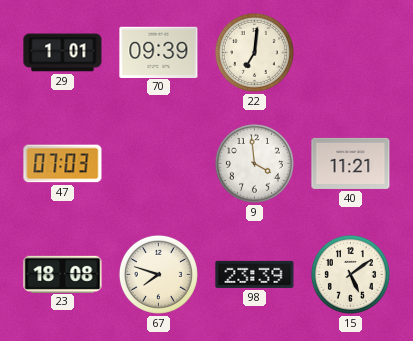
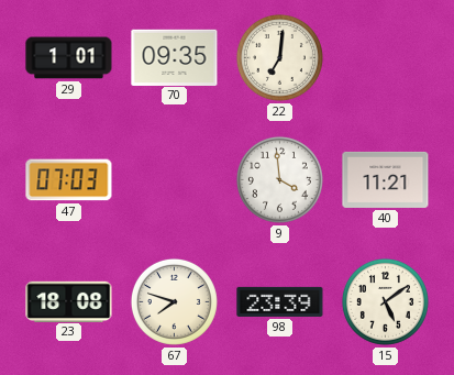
70: 09:39 -> 09:35 (175, 57)
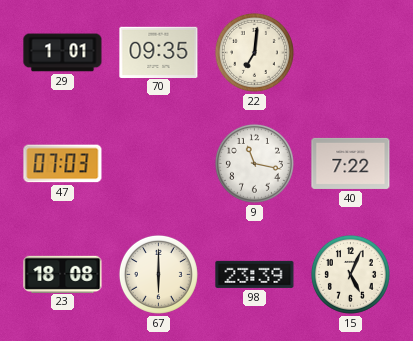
9: 3:59 -> 11:17 (254, 163)
40: 11:21 -> 7:22 (351, 163)
67: 7:48 -> 6:00 (158, 274)
15: 5:09 -> 5:04 (350, 274)
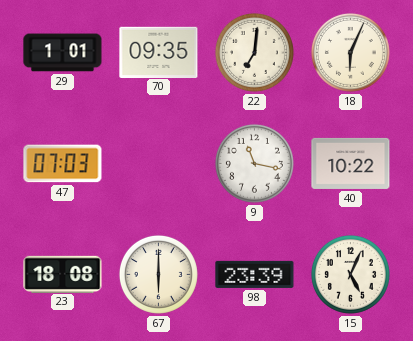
18: none -> 6:04 (350, 52)
40: 7:22 -> 10:22 (351, 163)
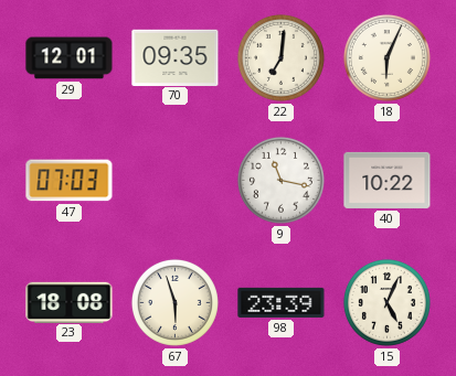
29: 1:01 -> 12:01 (70, 58)
67: 6:00 -> 5:57 (174, 302)
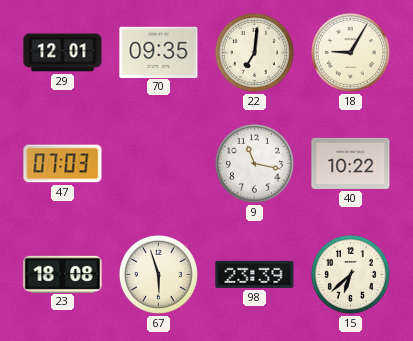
18: 6:04 -> 9:05 (350, 52)
15: 5:04 -> 6:38 (350, 274)
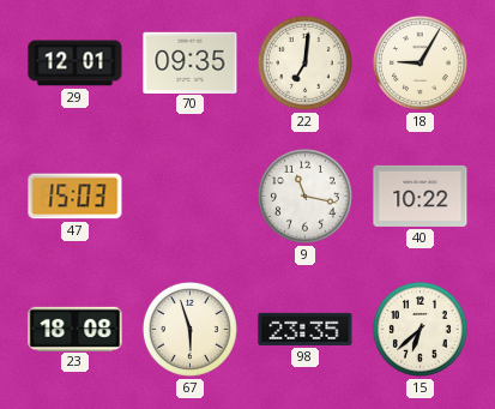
47: 07:03 -> 15:03 (76, 197)
98: 23:39 -> 23:35 (306, 329)
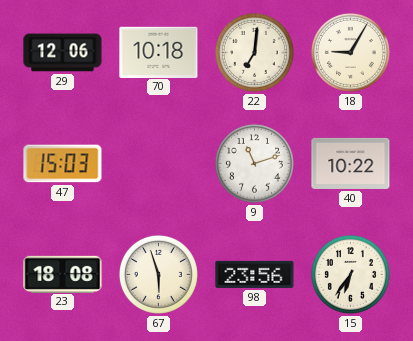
29: 12:01 -> 12:06 (63, 53)
70: 09:35 -> 10:18 (159, 52)
9: 11:17 -> 11:12 (254, 163)
98: 23:35 -> 23:56 (255, 274)
15: 6:38 -> 6:36 (350, 274)
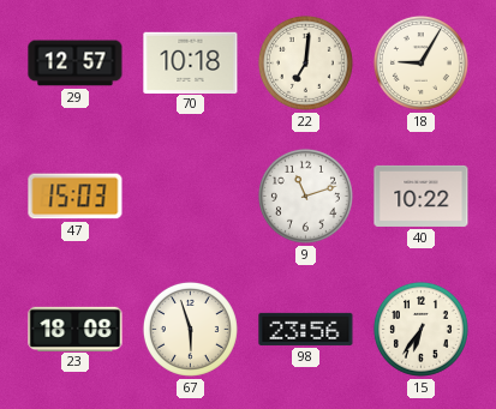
29: 12:06 -> 12:57 (76, 64)
